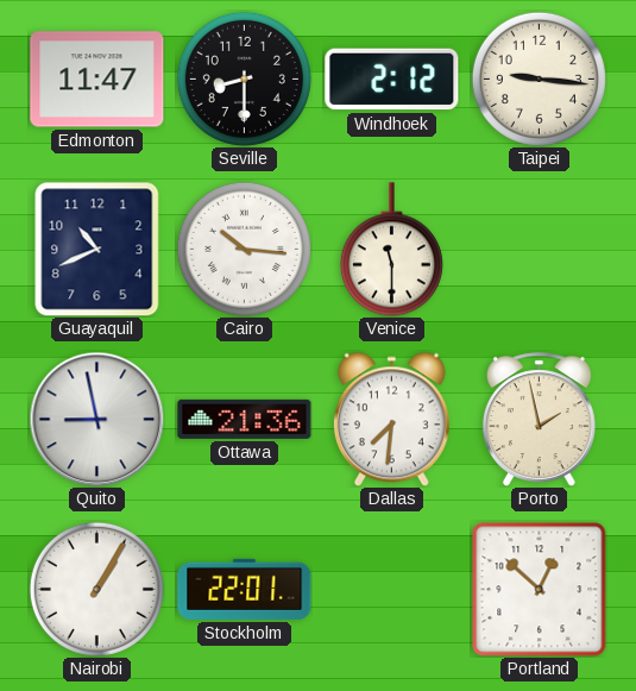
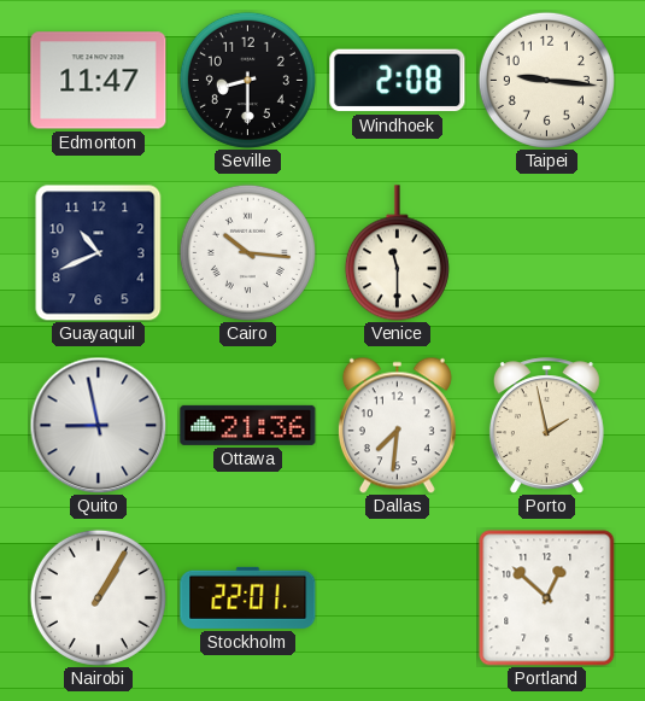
Windhoek: 2:12 -> 2:08 (398, 81)
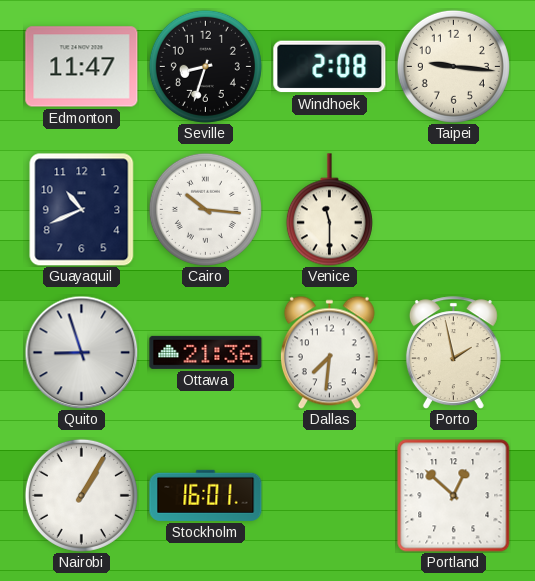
Seville: 8:30 -> 8:33 (205, 66)
Quito: 8:58 -> 8:57 (81, 352)
Stockholm: 22:01 -> 16:01 (206, 495)
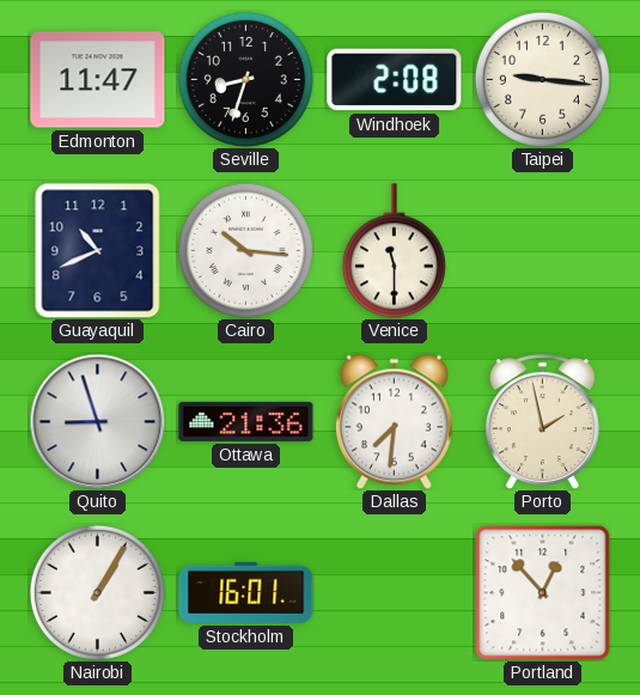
Portland: 12:52 -> 12:53 (543, 593)
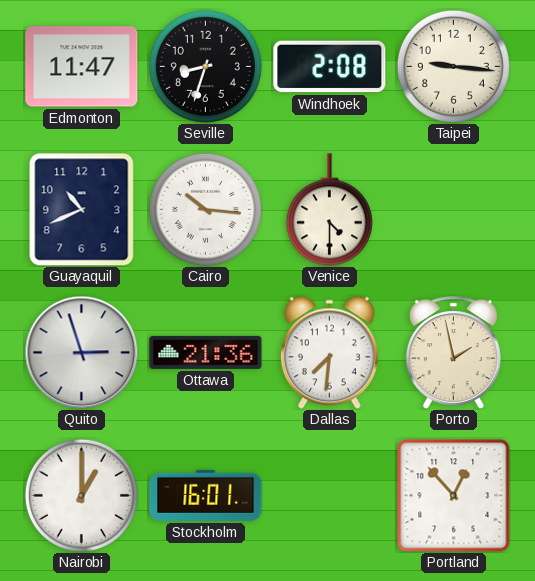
Venice: 11:30 -> 4:30 (329, 210)
Quito: 8:57 -> 2:57 (81, 352)
Nairobi: 1:05 -> 1:00 (81, 495)
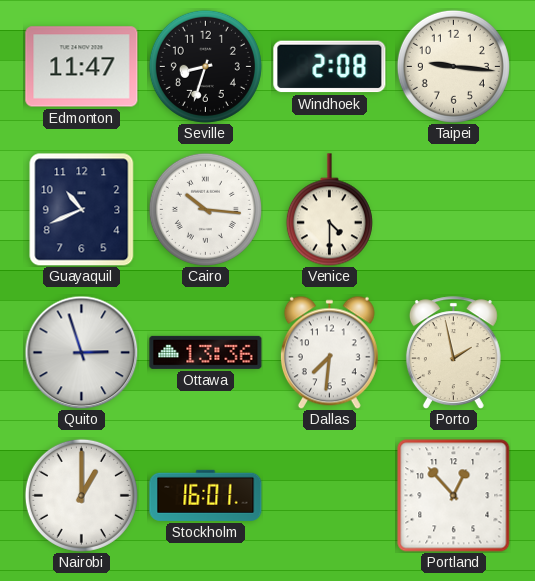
Ottawa: 21:36 -> 13:36 (206, 352)
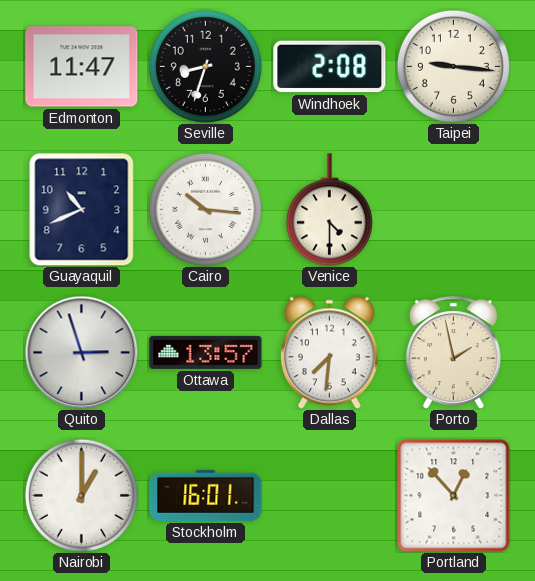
Ottawa: 13:36 -> 13:57 (206, 352)
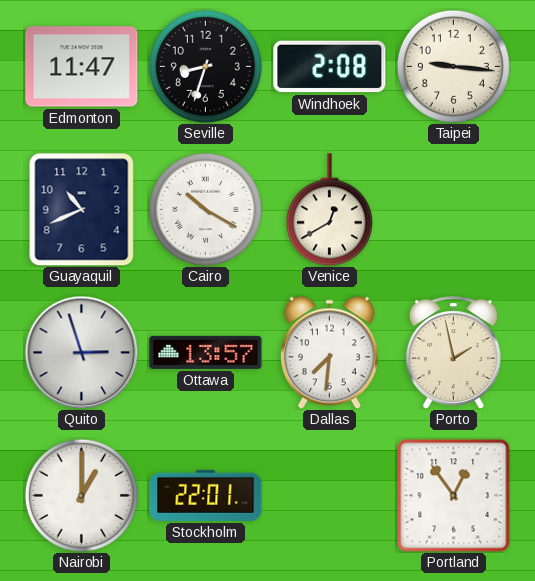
Cairo: 10:16 -> 10:20 (205, 209)
Venice: 4:30 -> 12:40 (329, 210)
Stockholm: 16:01 -> 22:01 (206, 495)
Portland: 12:53 -> 12:54 (454, 496)
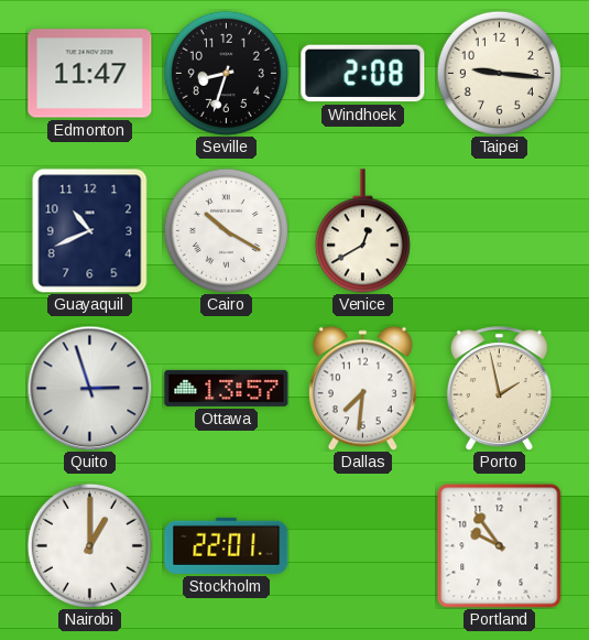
Portland: 12:54 -> 9:54 (500, 546)
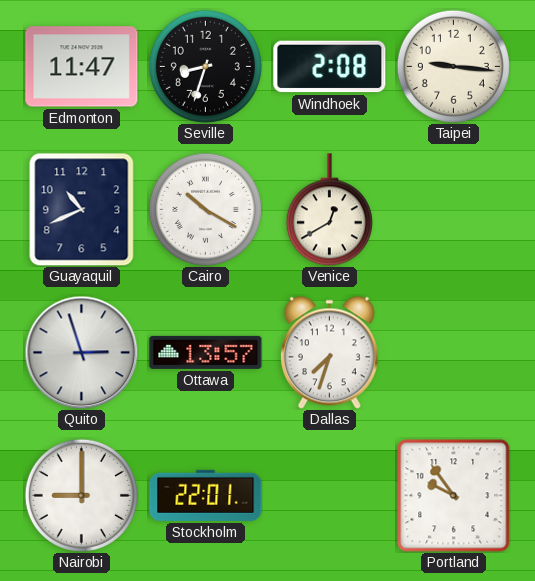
Dallas: 7:31 -> 7:33 (329, 352)
Porto: 1:58 -> none (499, 389)
Nairobi: 1:00 -> 9:00 (81, 495)
